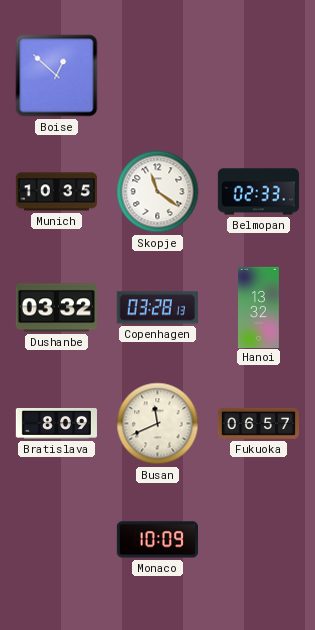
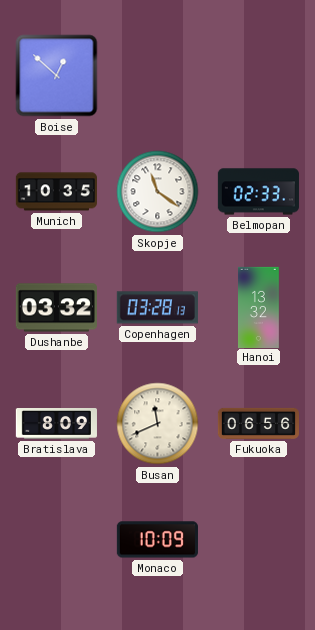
Fukuoka: 06:57 -> 06:56 (258, 423)
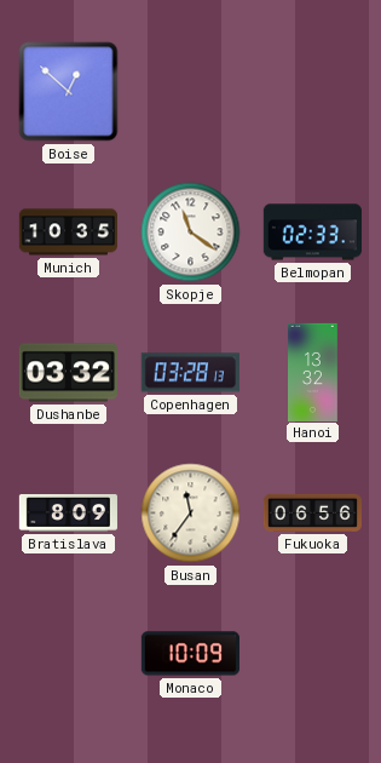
Busan: 11:41 -> 11:36 (191, 514)
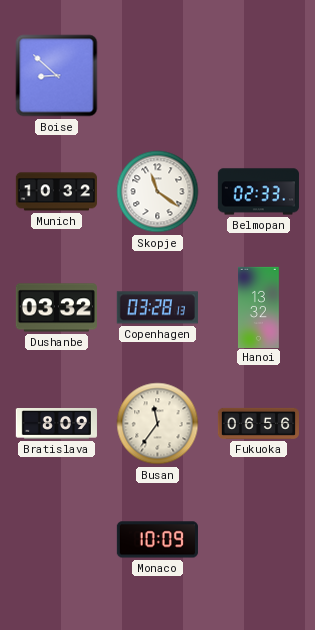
Boise: 12:52 -> 8:52 (57, 76)
Munich: 10:35 -> 10:32 (56, 192)
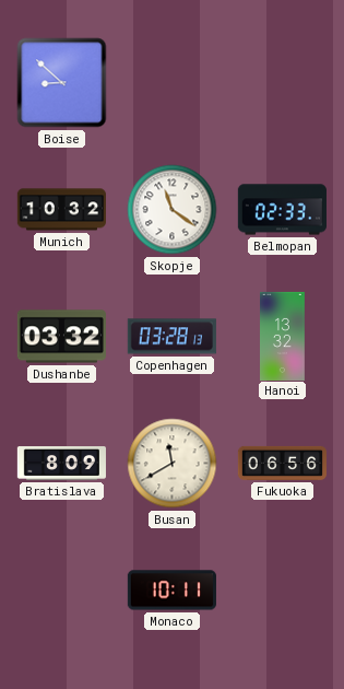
Busan: 11:36 -> 11:40 (173, 464)
Monaco: 10:09 -> 10:11 (171, 591)
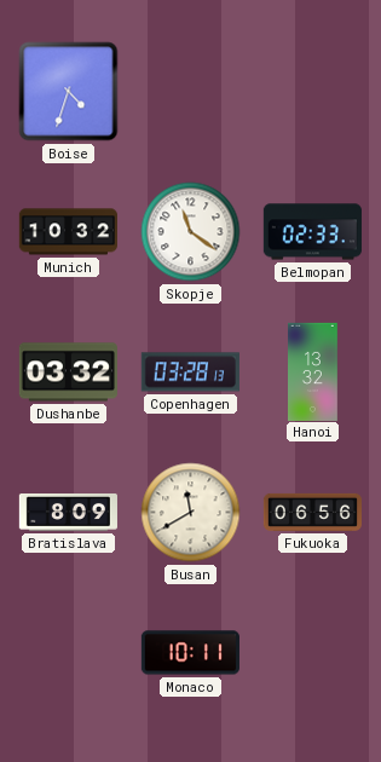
Boise: 8:52 -> 4:33 (69, 92)
